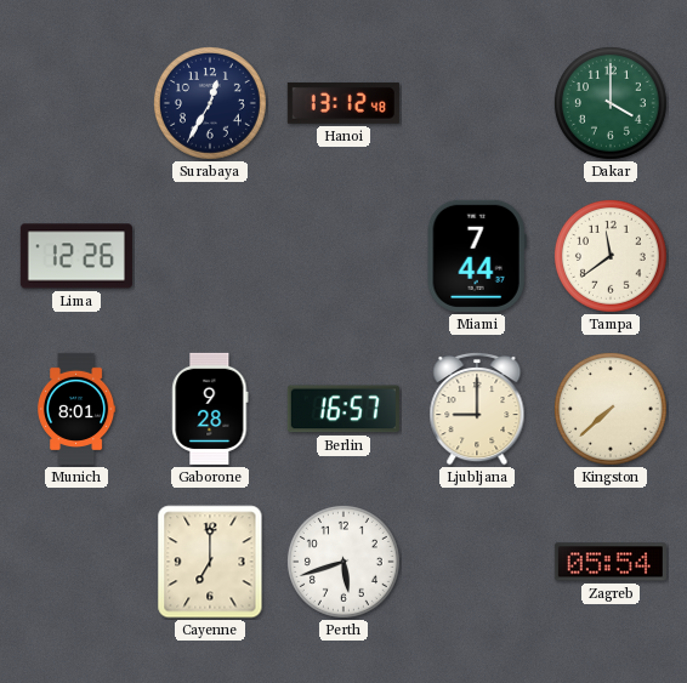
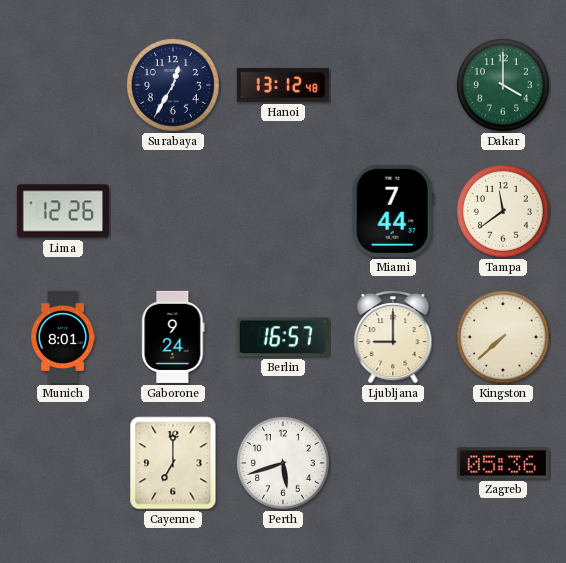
Gaborone: 9:28 -> 9:24 (173, 337)
Zagreb: 05:54 -> 05:36 (503, 463)
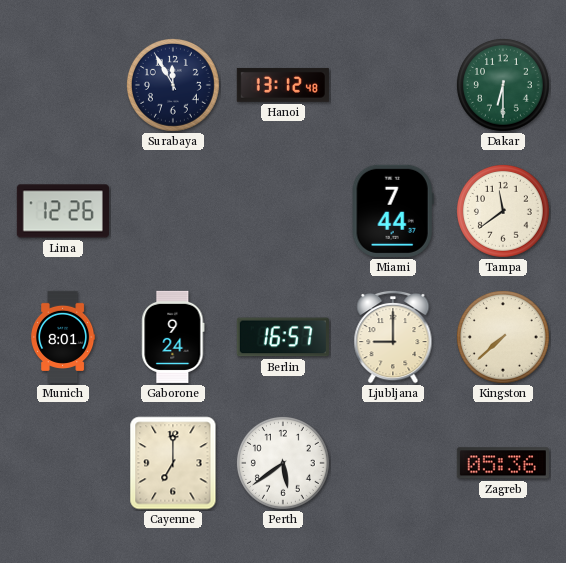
Surabaya: 12:35 -> 11:55 (173, 85)
Dakar: 4:00 -> 6:30 (503, 85)
Perth: 5:42 -> 5:39 (283, 463)
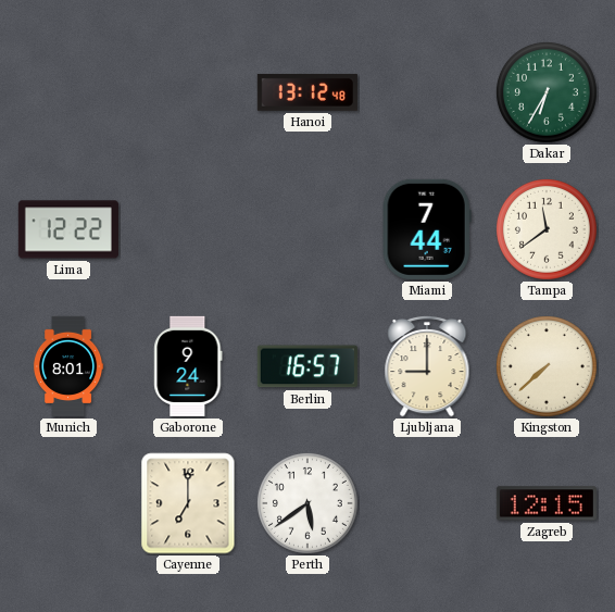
Surabaya: 11:55 -> none (173, 85)
Dakar: 6:30 -> 6:35 (547, 92)
Lima: 12:26 -> 12:22 (68, 229)
Zagreb: 05:36 -> 12:15 (547, 503)
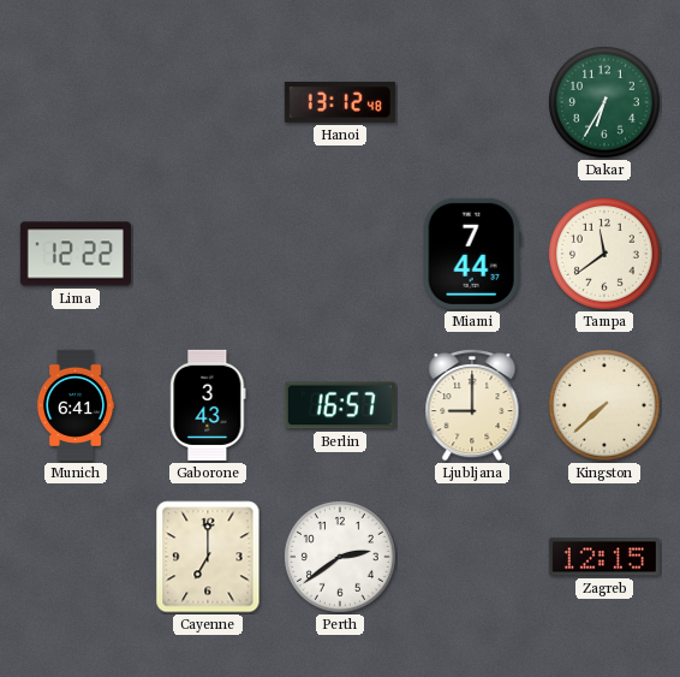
Munich: 8:01 -> 6:41 (76, 405)
Gaborone: 9:24 -> 3:43 (208, 405)
Perth: 5:39 -> 2:39 (340, 557)
